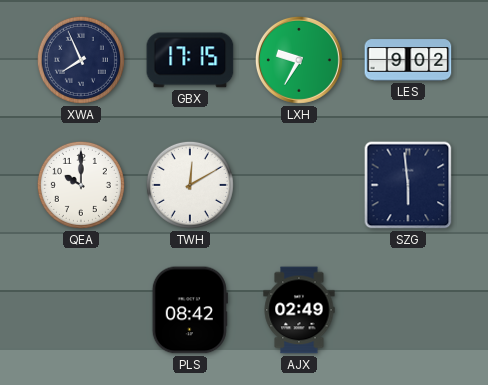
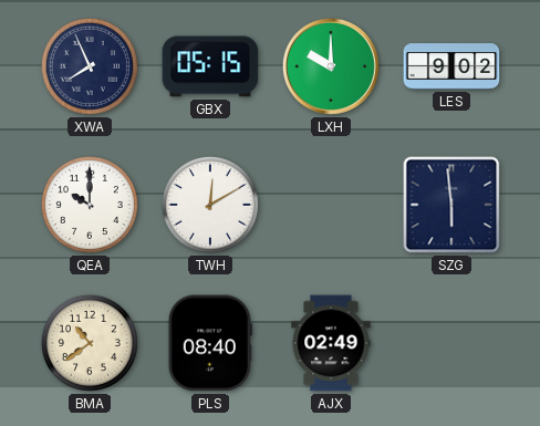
GBX: 17:15 -> 05:15 (210, 66)
LXH: 9:35 -> 10:00 (331, 66)
BMA: none -> 10:39 (90, 343)
PLS: 08:42 -> 08:40 (210, 343)
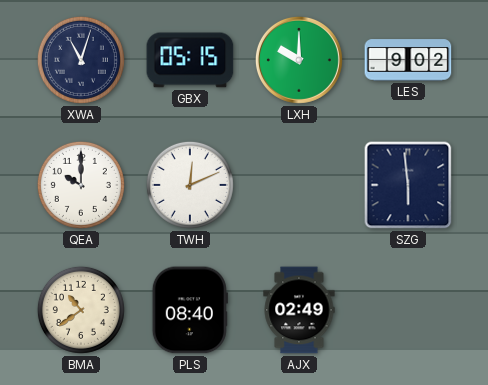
XWA: 7:56 -> 11:03 (81, 60)
TWH: 12:10 -> 12:11 (190, 185)
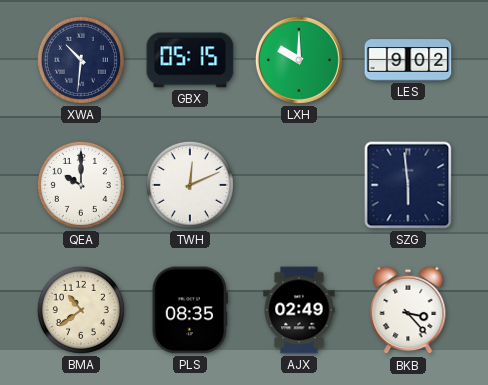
XWA: 11:03 -> 10:31 (81, 60)
PLS: 08:40 -> 08:35 (190, 310)
BKB: none -> 3:23 (408, 310)
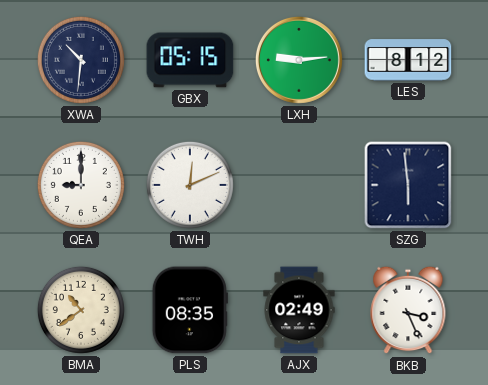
LXH: 10:00 -> 9:14 (299, 60)
LES: 9:02 -> 8:12 (408, 60)
QEA: 10:00 -> 9:00 (81, 185)
BKB: 3:23 -> 3:26 (408, 310)
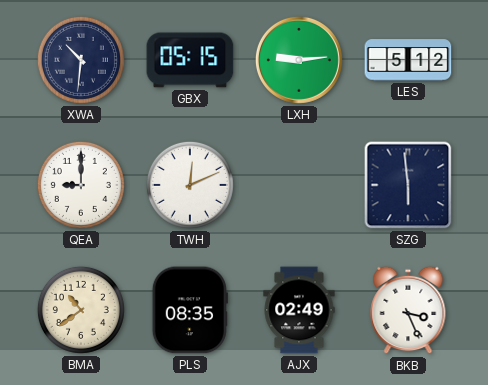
LES: 8:12 -> 5:12 (408, 60)
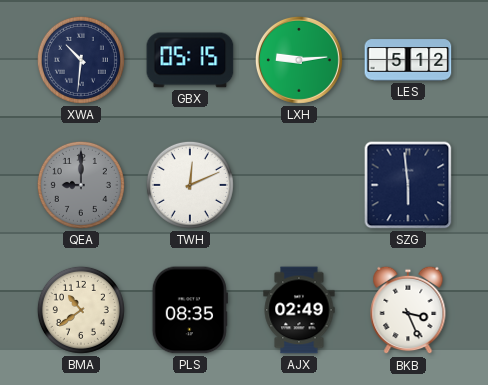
QEA dial: white -> grey (81, 185)
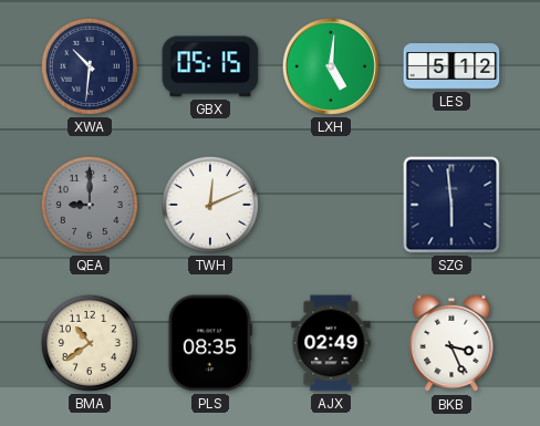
LXH: 9:14 -> 5:01 (331, 66)
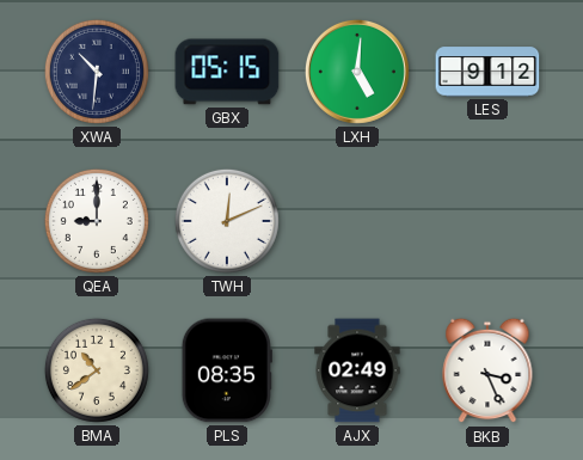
LES: 5:12 -> 9:12 (487, 72)
QEA dial: grey -> white (97, 221)
SZG: 5:59 -> none (451, 205)
